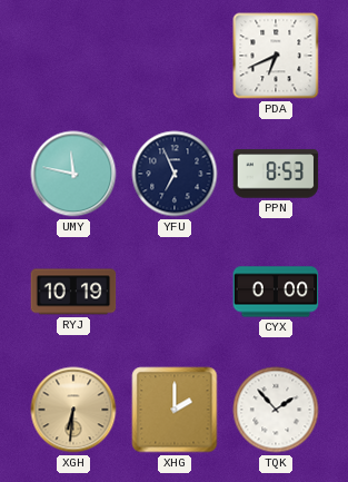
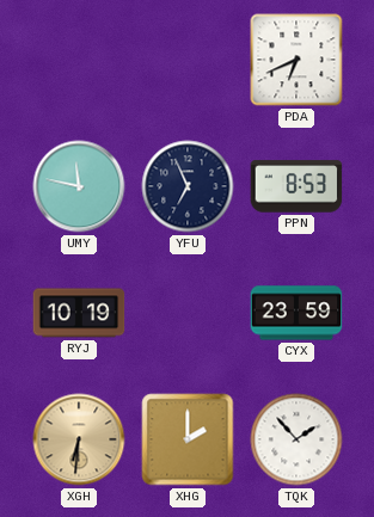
CYX: 0:00 -> 23:59 (296, 313)
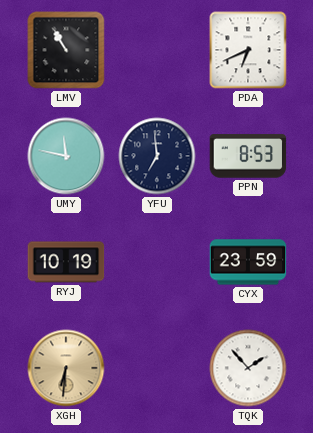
LMV: none -> 10:55 (66, 50)
YFU: 6:56 -> 6:59 (157, 156)
XHG: 2:00 -> none (188, 439)
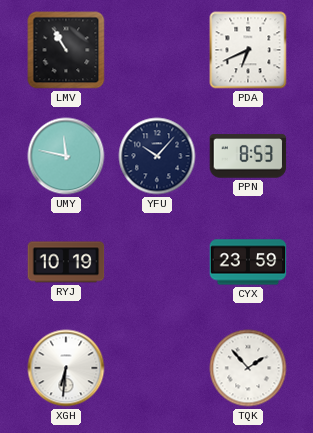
YFU: 6:59 -> 10:07 (157, 156)
XGH dial: champagne -> white (66, 368)
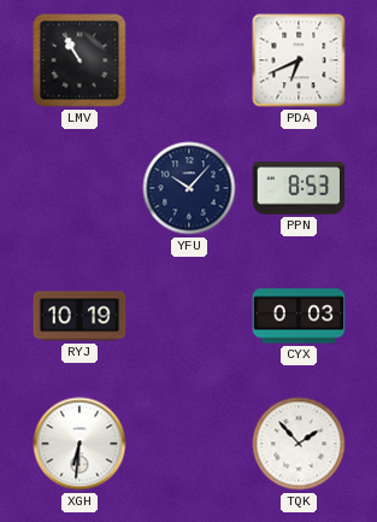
UMY: 11:47 -> none (66, 156)
CYX: 23:59 -> 0:03 (299, 316)
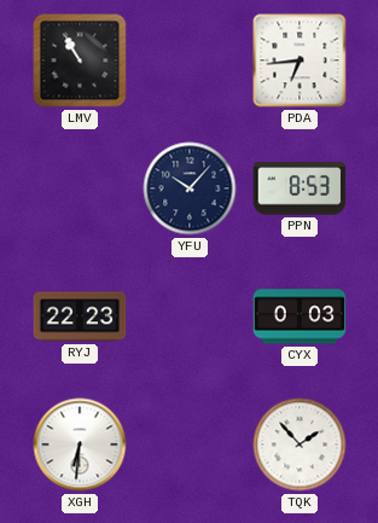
PDA: 6:41 -> 6:44 (300, 60)
RYJ: 10:19 -> 22:23 (80, 316)
